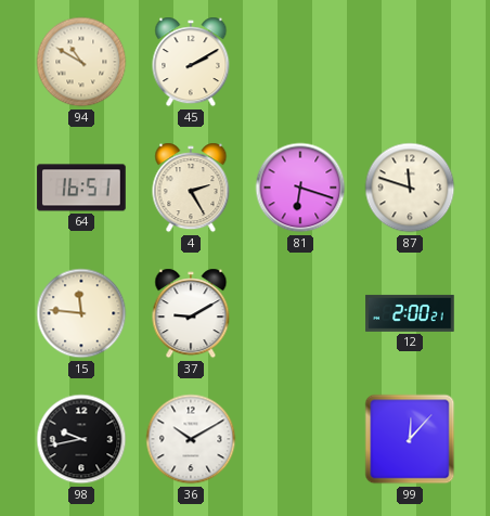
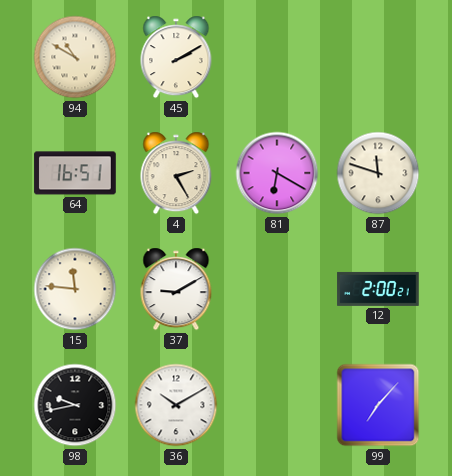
81: 6:18 -> 6:20 (277, 173)
99: 12:07 -> 7:07 (378, 405)
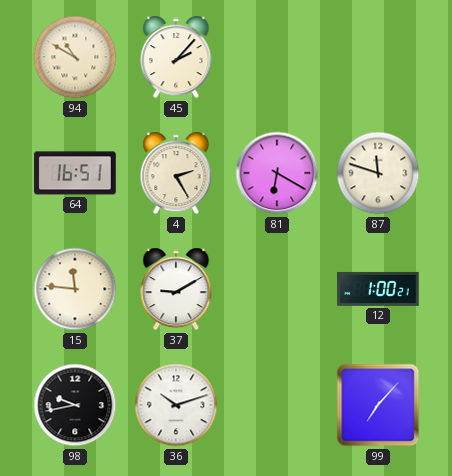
45: 2:10 -> 2:07 (176, 57)
12: 2:00 -> 1:00 (378, 289)
36: 10:10 -> 10:12 (176, 405)
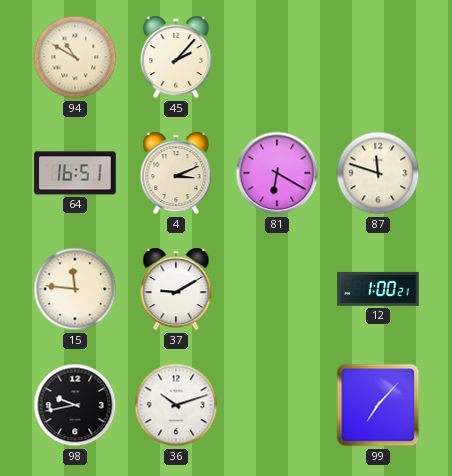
4: 2:25 -> 3:11 (176, 173)
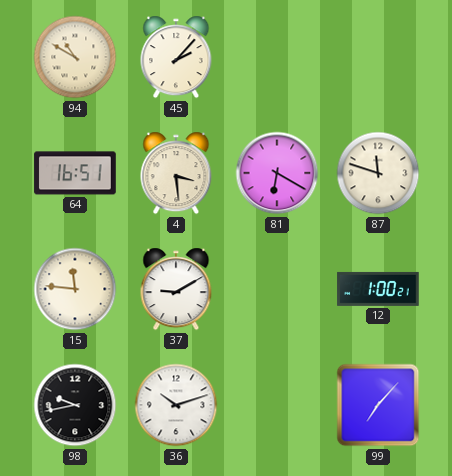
4: 3:11 -> 3:29 (176, 173)
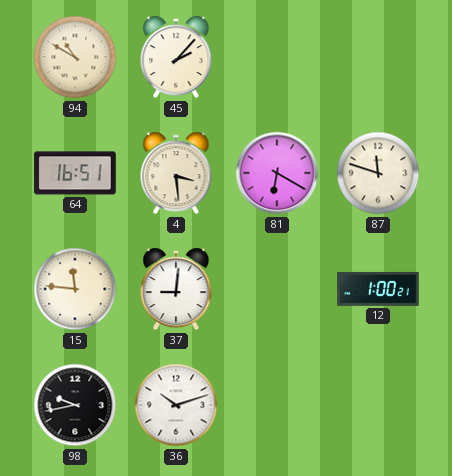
37: 9:10 -> 9:01 (176, 289)
99: 7:07 -> none (378, 405)
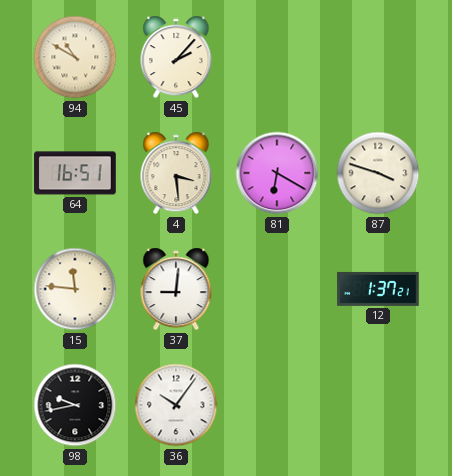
87: 11:48 -> 3:48 (378, 173)
12: 1:00 -> 1:37 (378, 289)
36: 10:12 -> 10:06 (176, 405)
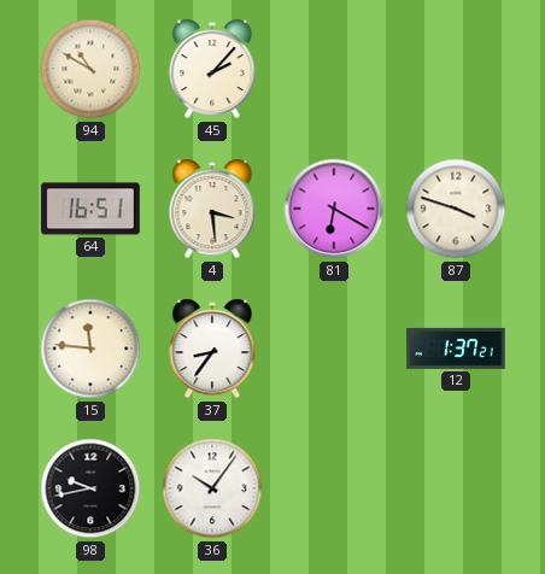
37: 9:01 -> 8:36 (212, 348)
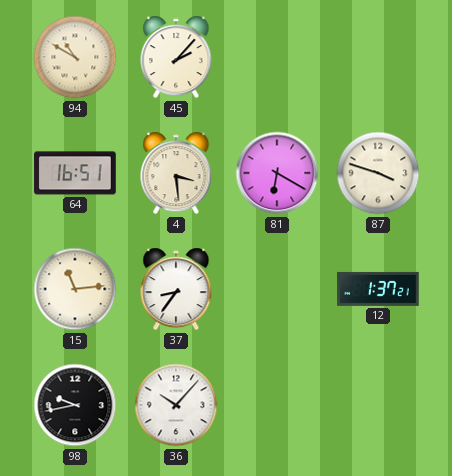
15: 11:46 -> 11:14 (75, 289)
36: 10:06 -> 10:07 (176, 405)
